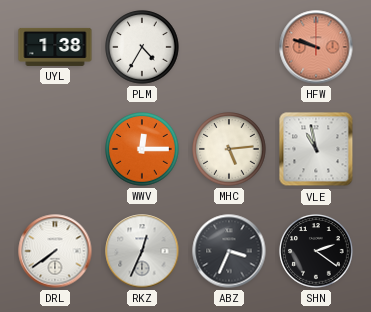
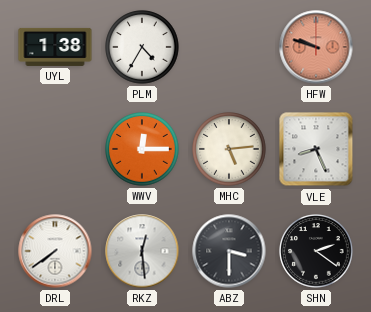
VLE: 10:58 -> 8:26 (316, 149)
RKZ: 12:34 -> 12:29 (142, 251)
ABZ: 3:34 -> 3:30 (229, 251)
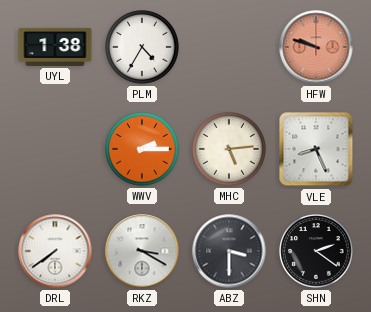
WWV: 12:15 -> 2:15 (142, 149)
RKZ: 12:29 -> 3:20 (142, 251)
